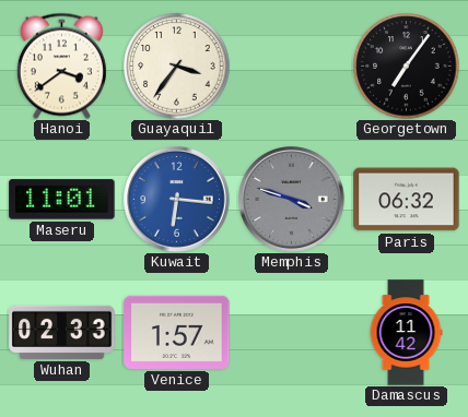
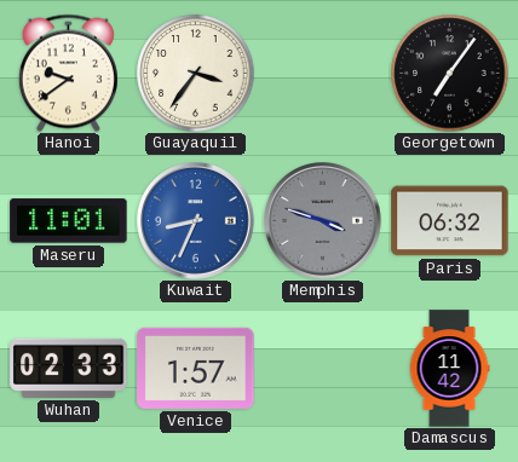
Hanoi: 3:39 -> 9:39 (68, 73)
Kuwait: 6:16 -> 8:34 (196, 221)
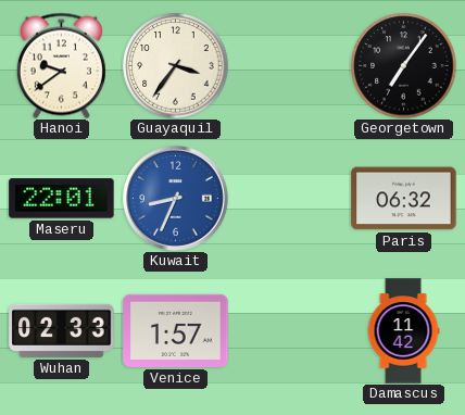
Maseru: 11:01 -> 22:01 (62, 199)
Memphis: 3:48 -> none (323, 221)
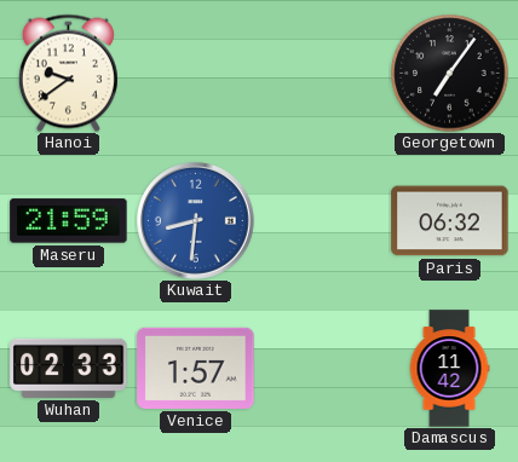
Guayaquil: 3:36 -> none (176, 66)
Maseru: 22:01 -> 21:59 (69, 221)
Kuwait: 8:34 -> 8:31 (196, 221)
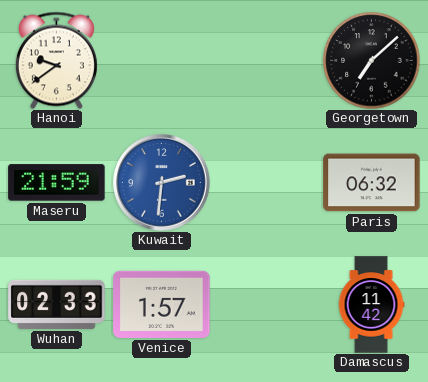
Georgetown: 7:06 -> 7:08 (372, 61)
Kuwait: 8:31 -> 2:31 (162, 183)
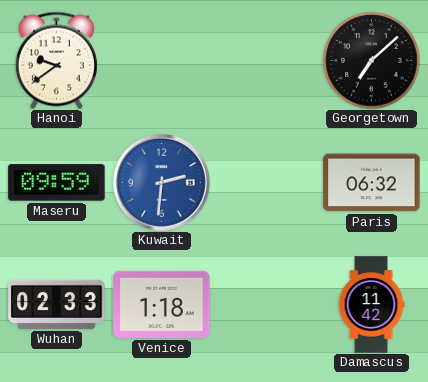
Maseru: 21:59 -> 09:59 (57, 183)
Venice: 1:57 -> 1:18 (162, 304)
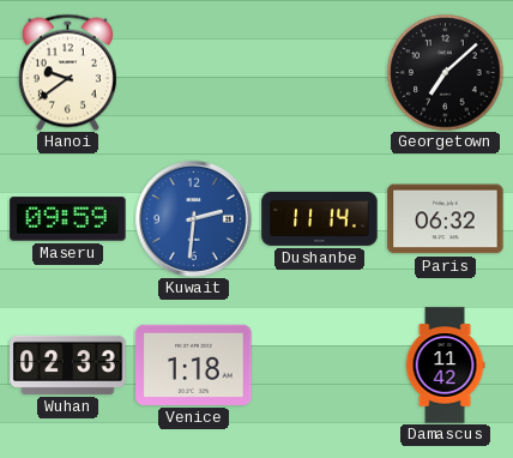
Dushanbe: none -> 11:14 (320, 218)
